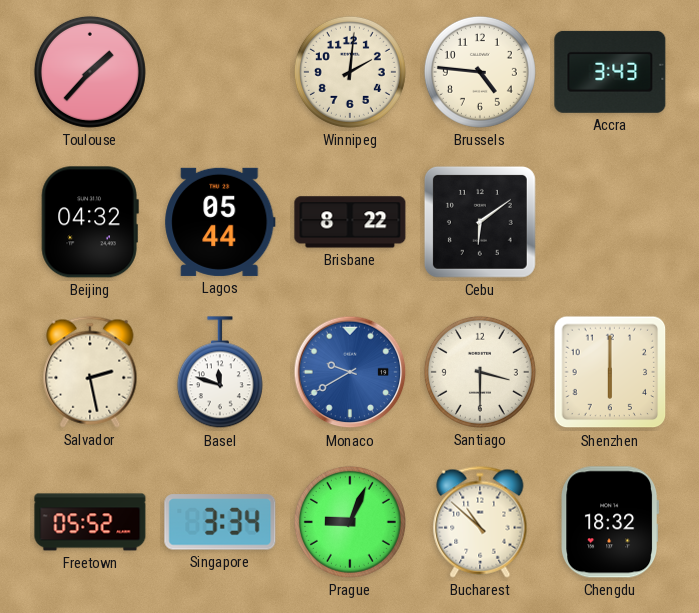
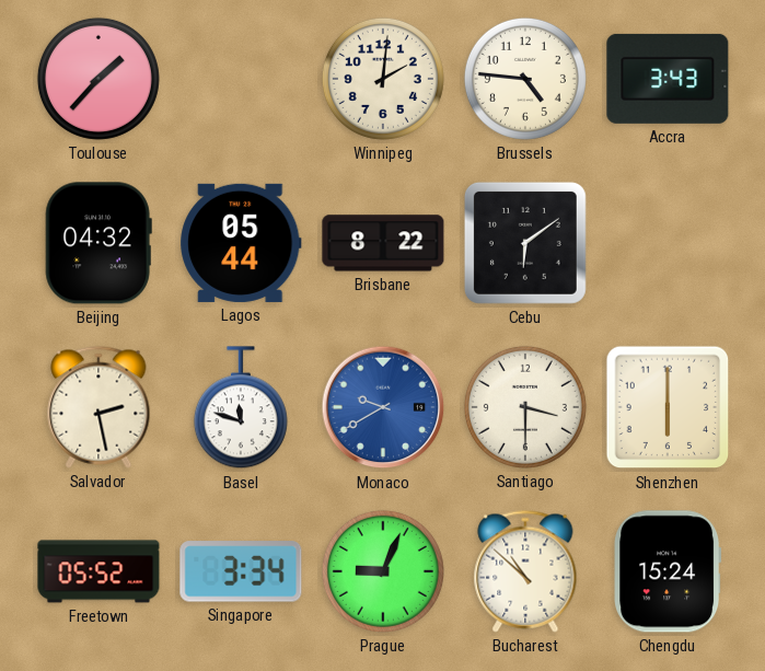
Chengdu: 18:32 -> 15:24 (668, 571)
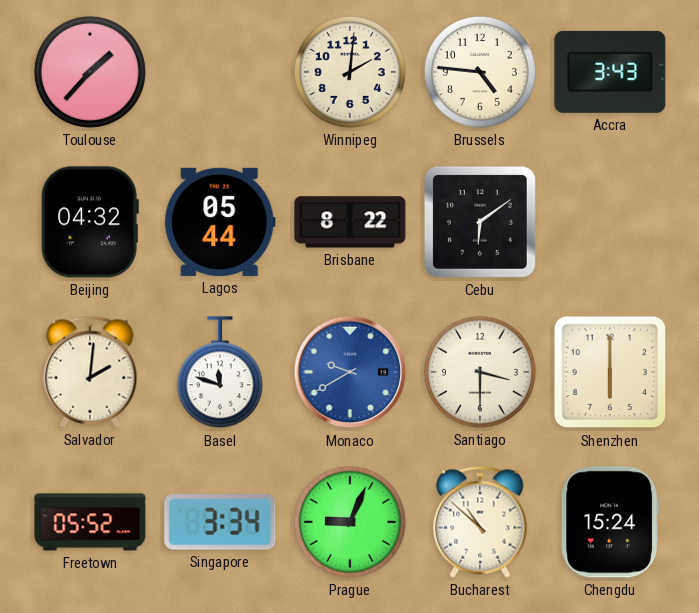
Salvador: 2:28 -> 2:01 (90, 372)
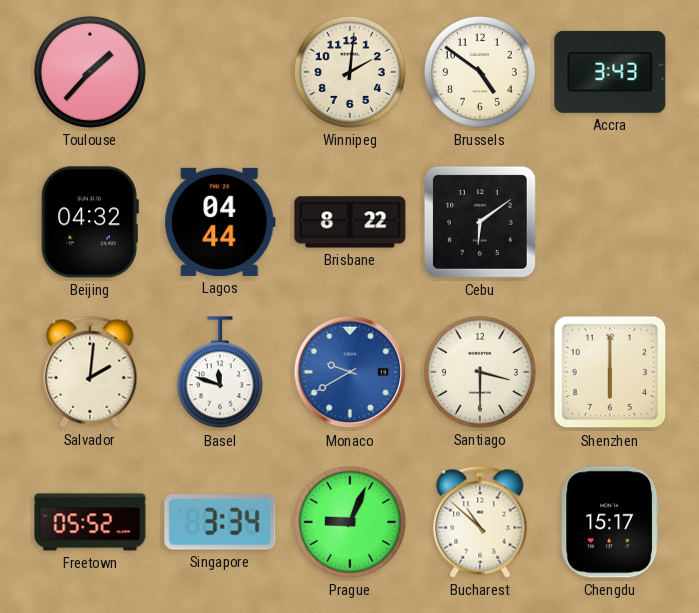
Brussels: 4:46 -> 4:51 (480, 72)
Lagos: 05:44 -> 04:44 (220, 222)
Chengdu: 15:24 -> 15:17 (610, 522)
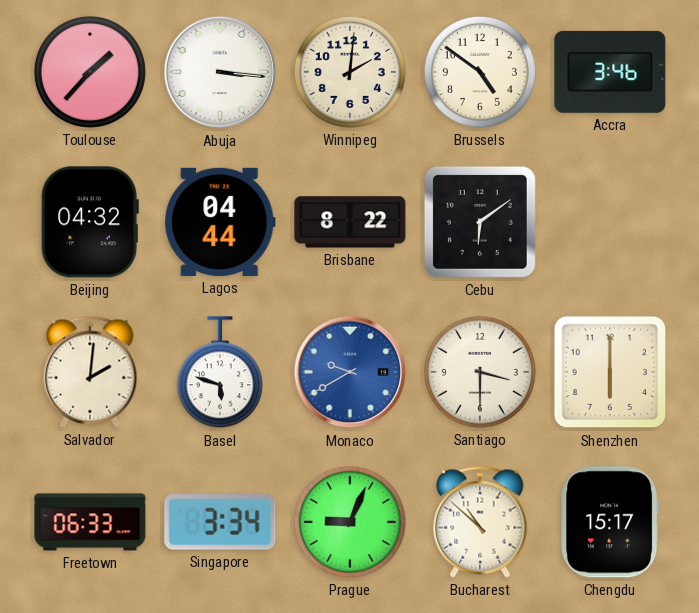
Abuja: none -> 3:16 (220, 72)
Accra: 3:43 -> 3:46 (610, 72)
Basel: 11:48 -> 5:48 (220, 373)
Freetown: 05:52 -> 06:33 (90, 522)
